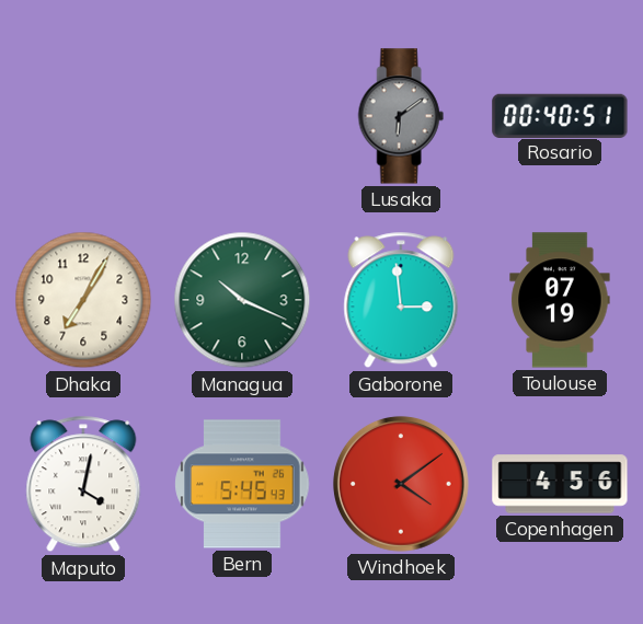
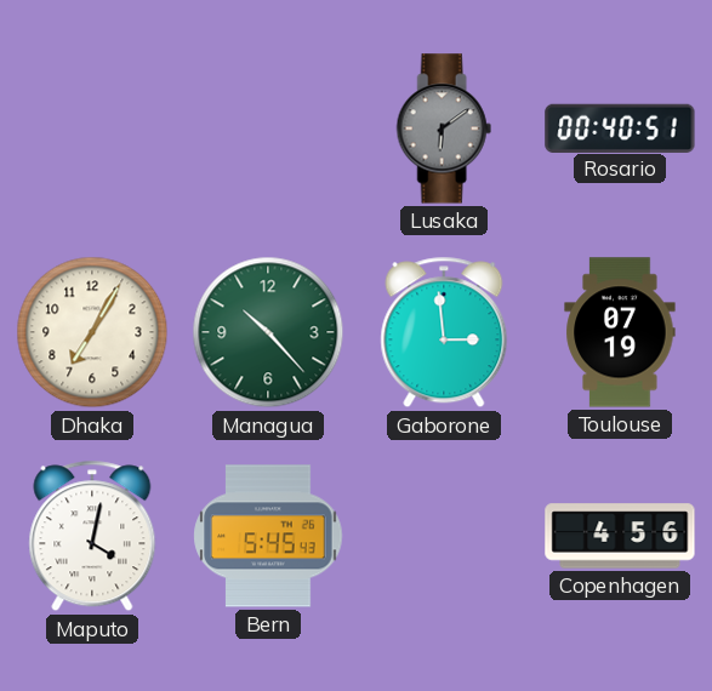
Managua: 10:19 -> 10:23 (268, 332)
Windhoek: 4:09 -> none (401, 484)
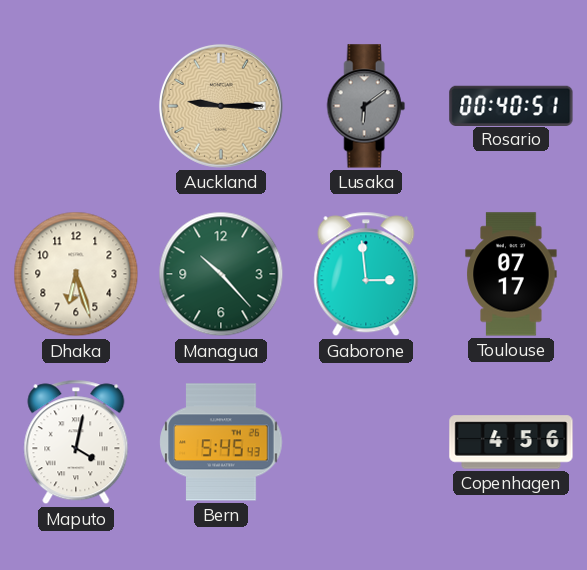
Auckland: none -> 9:15 (221, 106)
Dhaka: 7:05 -> 6:27 (76, 274)
Toulouse: 07:19 -> 07:17 (511, 274)
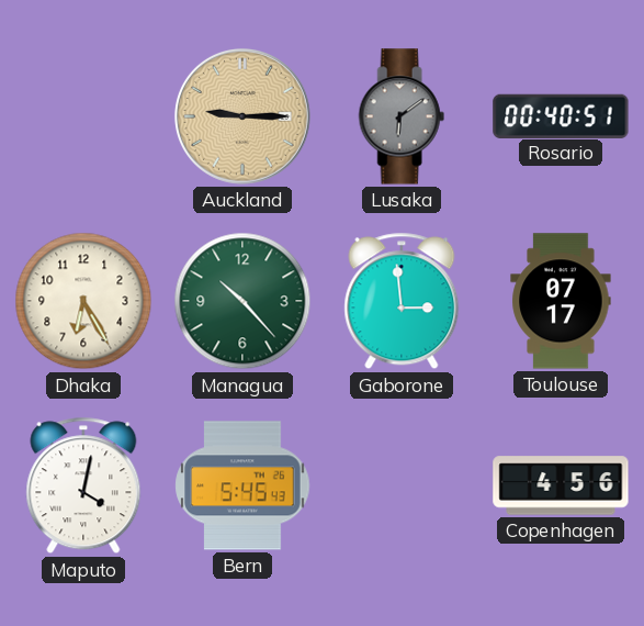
Dhaka: 6:27 -> 6:25 (83, 301)
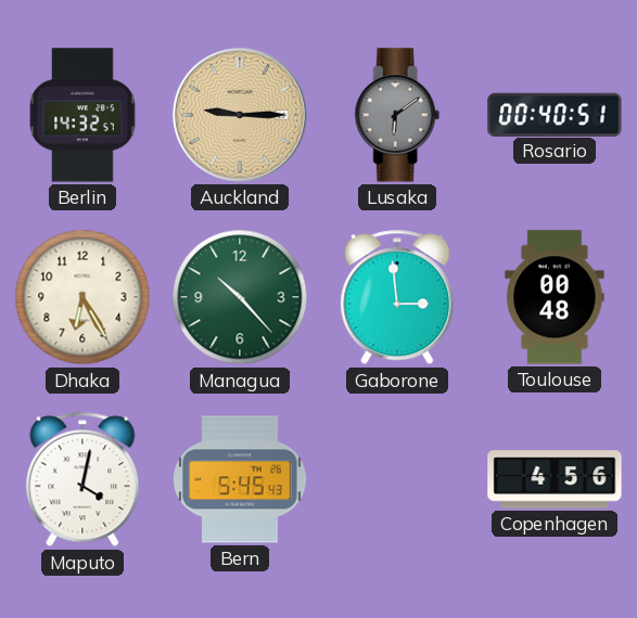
Berlin: none -> 14:32 (82, 115)
Toulouse: 07:17 -> 00:48 (555, 297)
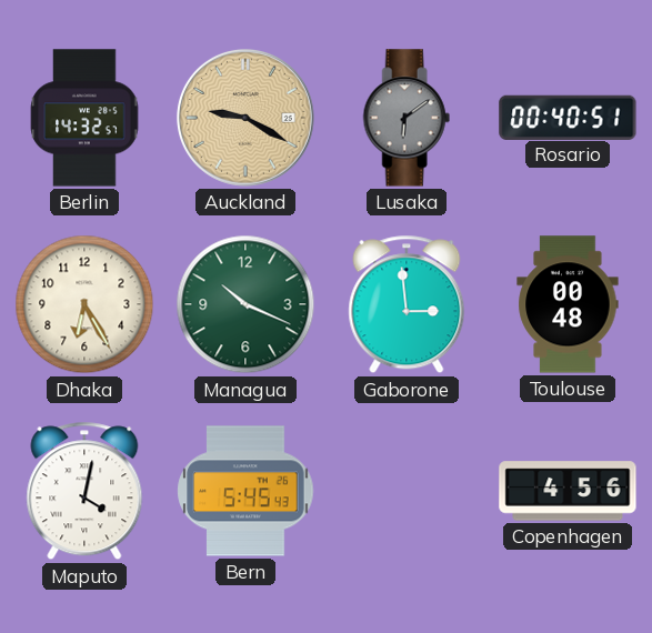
Auckland: 9:15 -> 9:20 (245, 118)
Managua: 10:23 -> 10:19 (245, 304)
